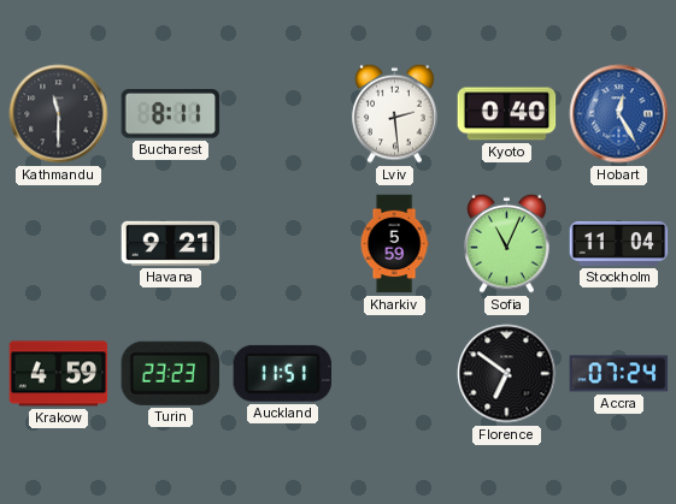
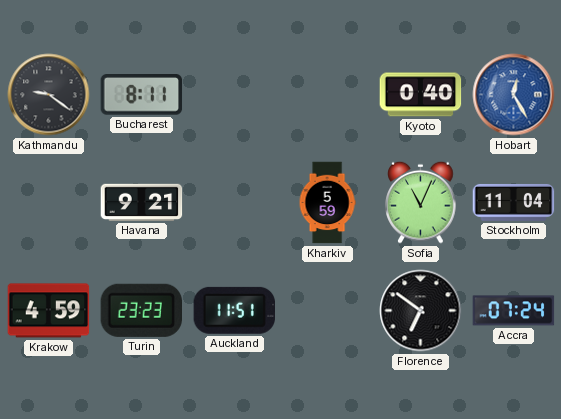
Kathmandu: 11:30 -> 9:21 (49, 95)
Lviv: 2:29 -> none (395, 113)
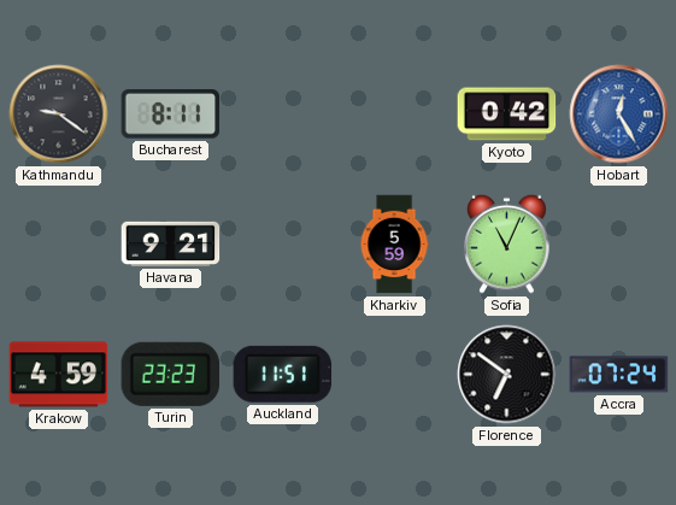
Kyoto: 0:40 -> 0:42 (507, 114)
Stockholm: 11:04 -> none (514, 202)
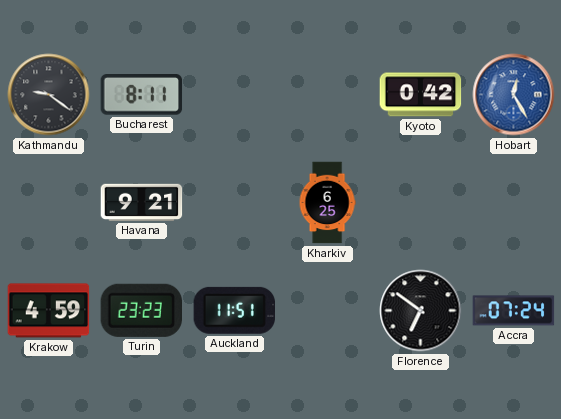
Kharkiv: 5:59 -> 6:25 (327, 203)
Sofia: 11:04 -> none (507, 243)
